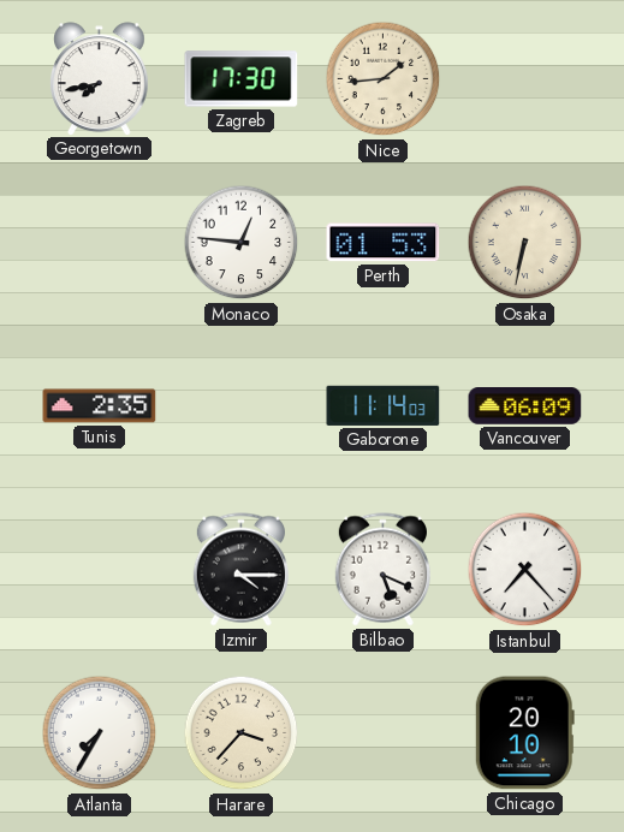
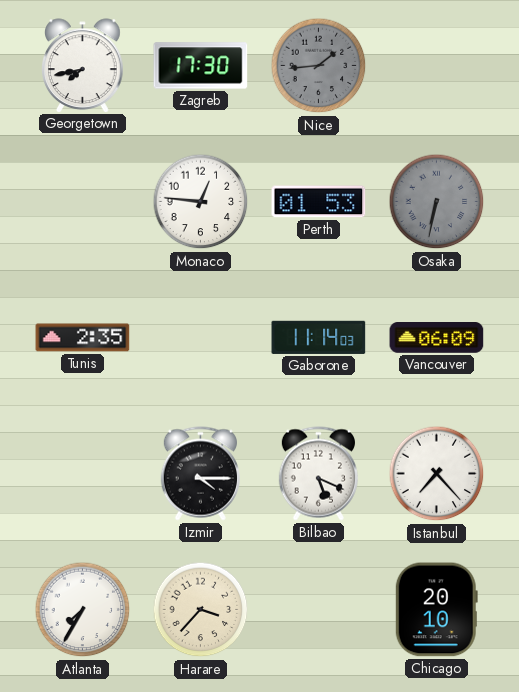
Nice dial: cream -> grey (319, 66)
Osaka dial: cream -> grey (437, 202)
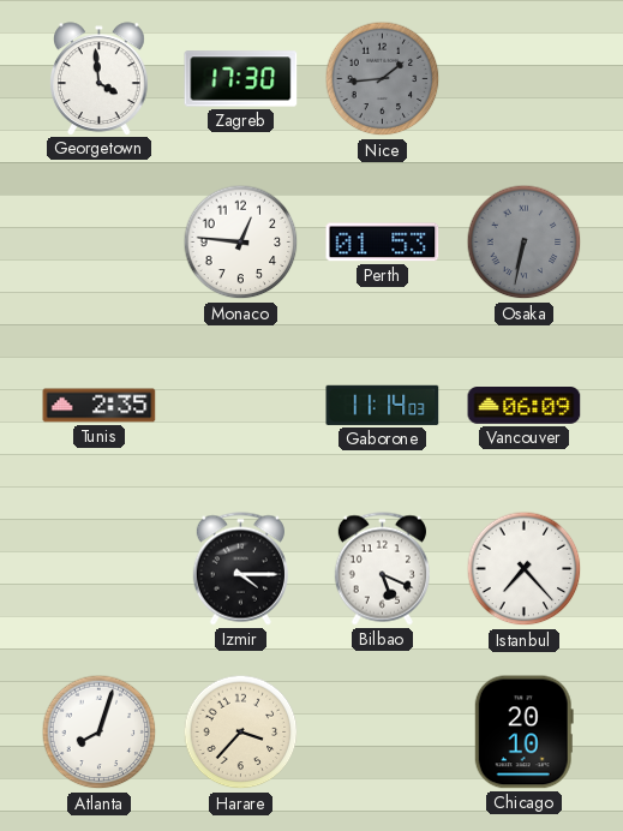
Georgetown: 7:43 -> 3:59 (100, 78)
Atlanta: 7:35 -> 8:03 (100, 733)
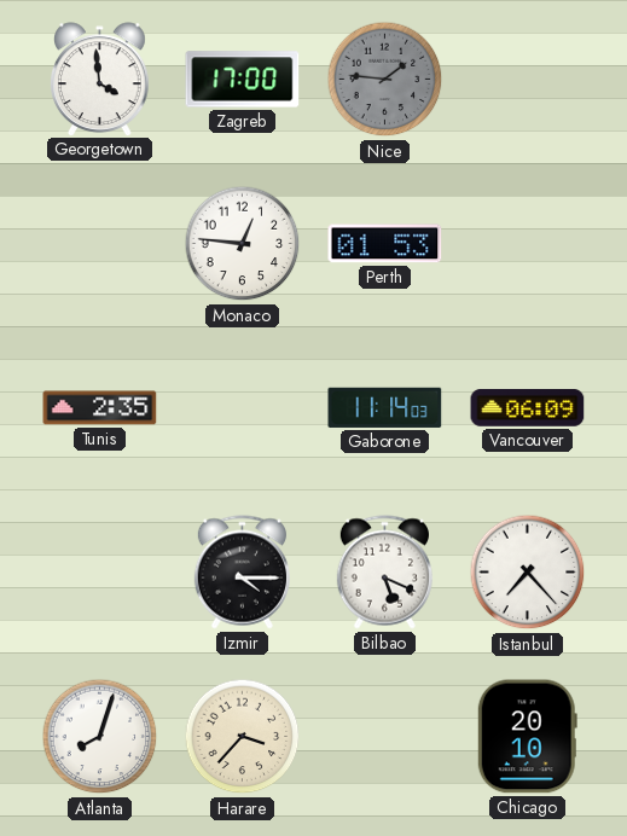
Zagreb: 17:30 -> 17:00 (243, 80)
Nice: 1:44 -> 1:46 (385, 80)
Osaka: 6:32 -> none (525, 243)
